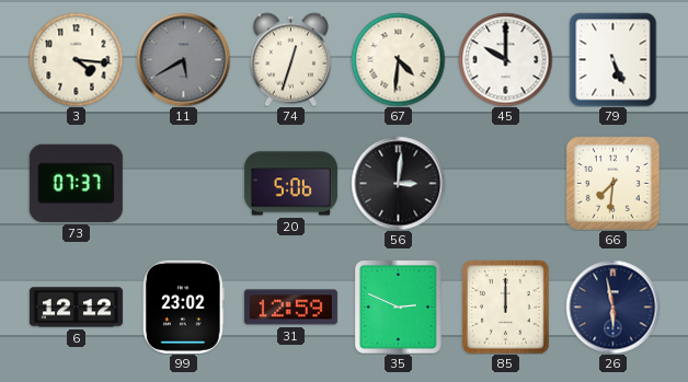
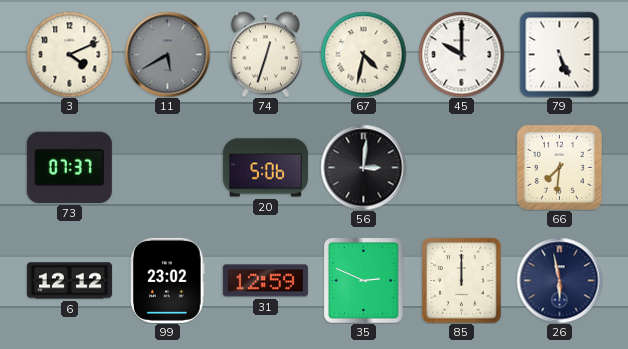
3: 4:16 -> 4:11 (69, 54)
67: 4:31 -> 4:32 (363, 54)
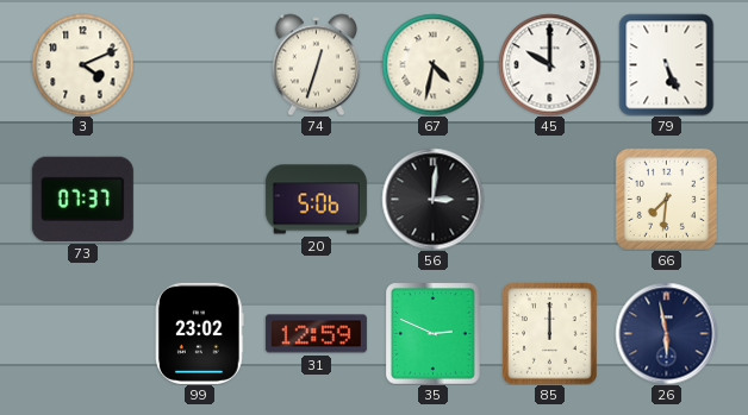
11: 5:40 -> none (167, 54)
6: 12:12 -> none (69, 281)
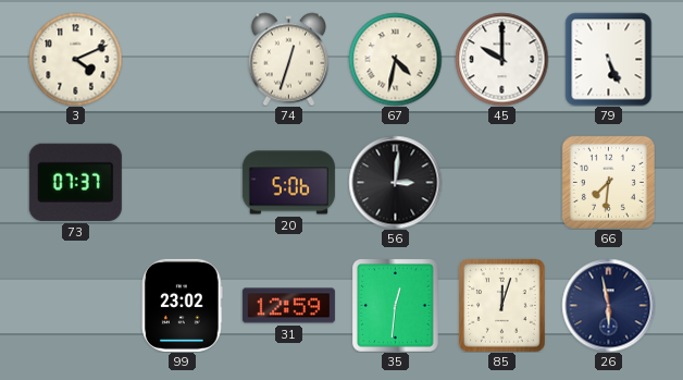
35: 2:49 -> 12:31 (396, 305)
85: 12:00 -> 12:03 (502, 305)
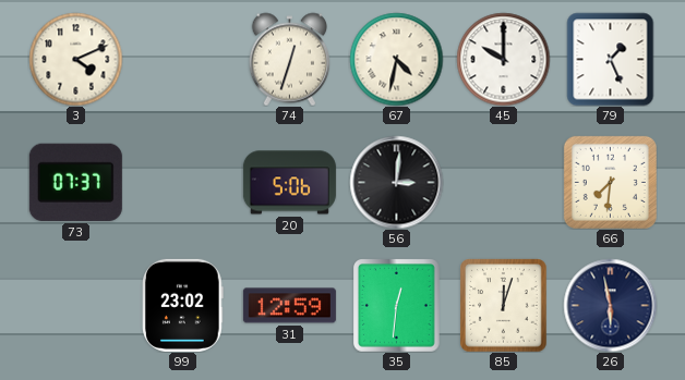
79: 5:26 -> 1:26 (611, 59)
